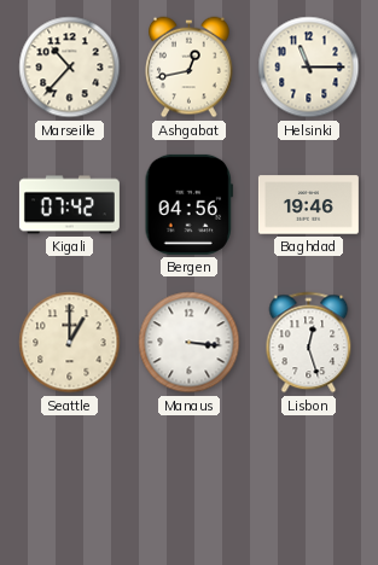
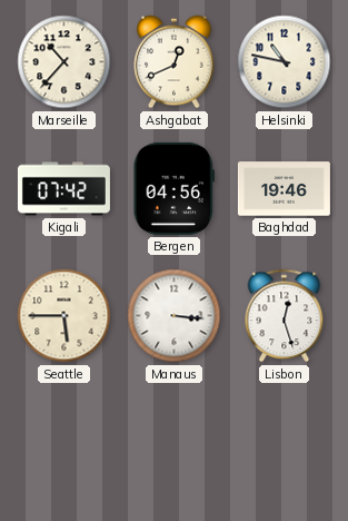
Ashgabat: 12:43 -> 12:41 (175, 62)
Helsinki: 11:15 -> 10:47 (285, 62)
Seattle: 1:00 -> 5:45 (64, 316)
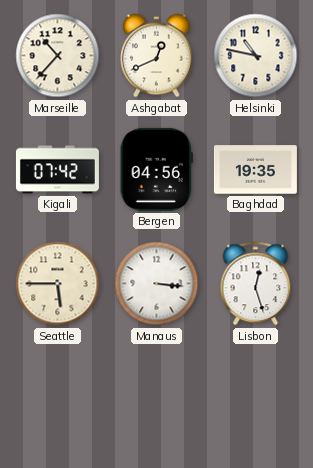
Baghdad: 19:46 -> 19:35 (255, 170)
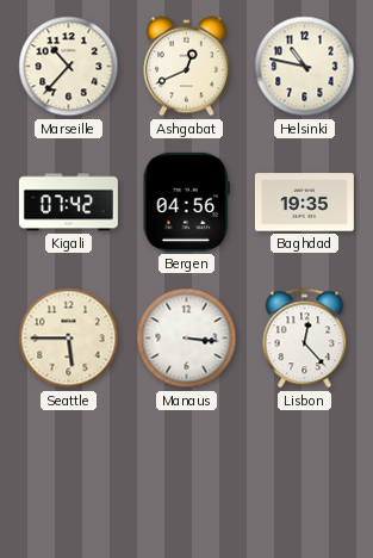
Lisbon: 12:27 -> 12:23 (305, 339)
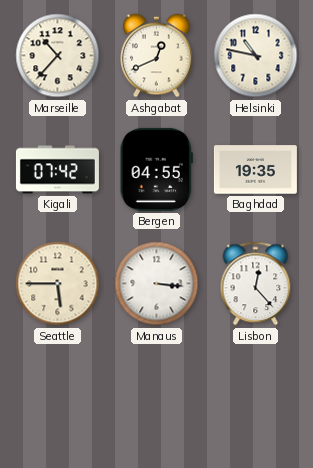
Bergen: 04:56 -> 04:55 (156, 169)
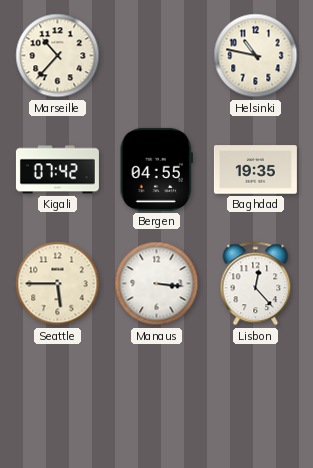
Ashgabat: 12:41 -> none (157, 56)
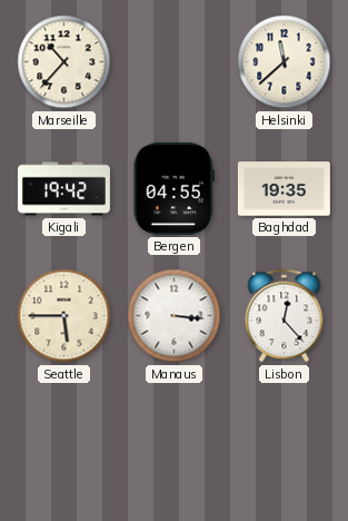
Helsinki: 10:47 -> 11:38 (285, 62)
Kigali: 07:42 -> 19:42 (63, 189)
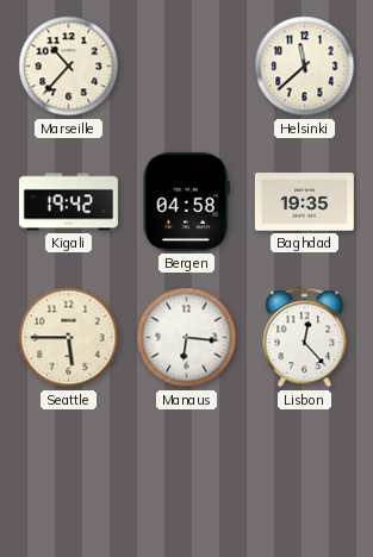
Bergen: 04:55 -> 04:58 (186, 201)
Manaus: 3:16 -> 6:16 (187, 338)
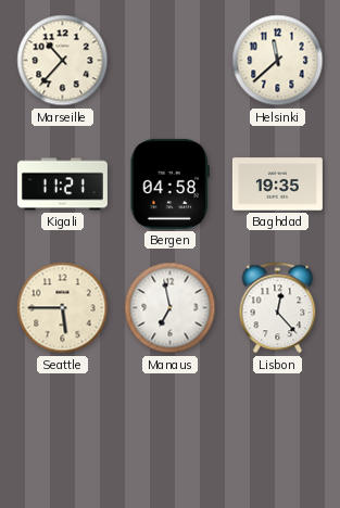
Kigali: 19:42 -> 11:21 (62, 185)
Manaus: 6:16 -> 6:58 (171, 308)
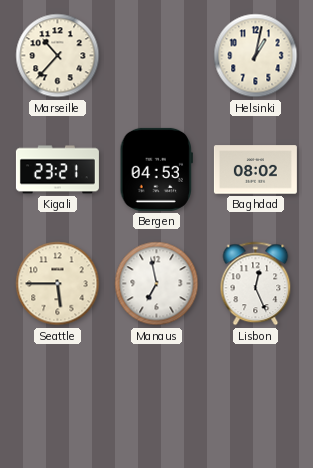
Helsinki: 11:38 -> 1:02 (256, 56)
Kigali: 11:21 -> 23:21 (57, 170)
Bergen: 04:58 -> 04:53 (156, 169)
Baghdad: 19:35 -> 08:02 (255, 170)
Lisbon: 12:23 -> 12:26 (256, 284)
